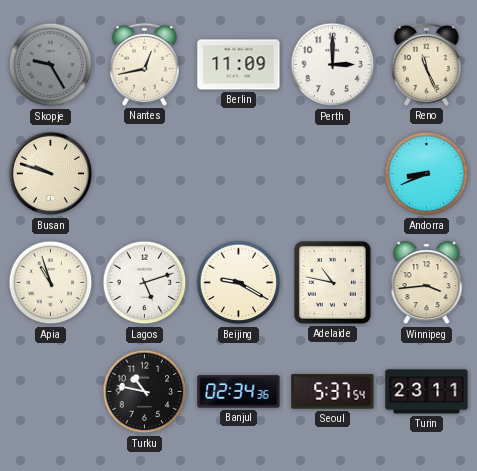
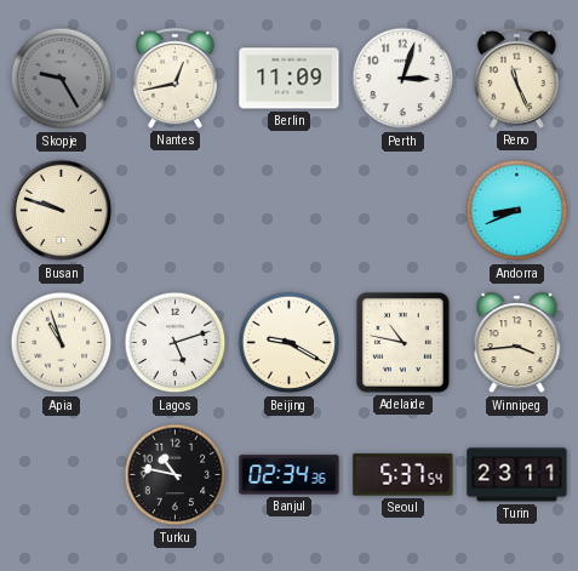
Perth: 3:00 -> 3:03 (404, 79)
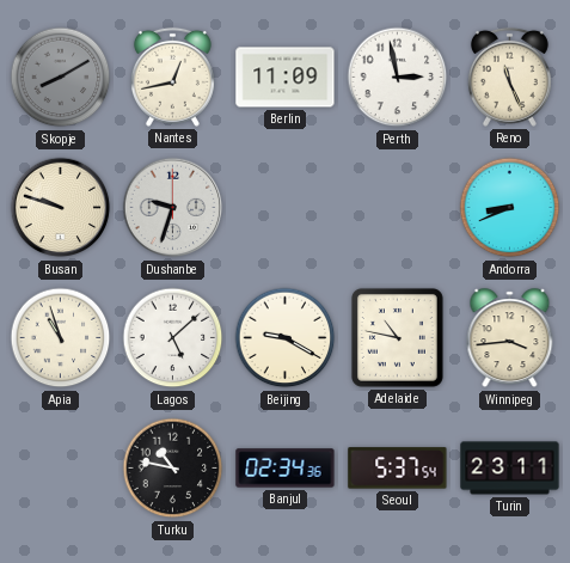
Skopje: 9:25 -> 8:10 (61, 78)
Perth: 3:03 -> 2:58 (398, 78)
Dushanbe: none -> 9:33 (173, 208)
Lagos: 5:12 -> 5:08 (173, 338)
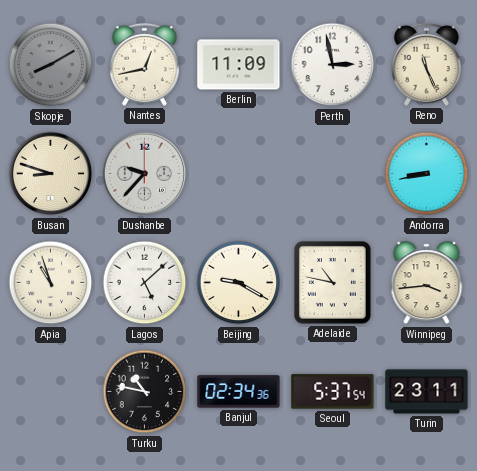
Busan: 9:48 -> 8:48 (51, 174)
Dushanbe: 9:33 -> 9:37 (145, 174)
Andorra: 8:41 -> 8:43 (427, 174)
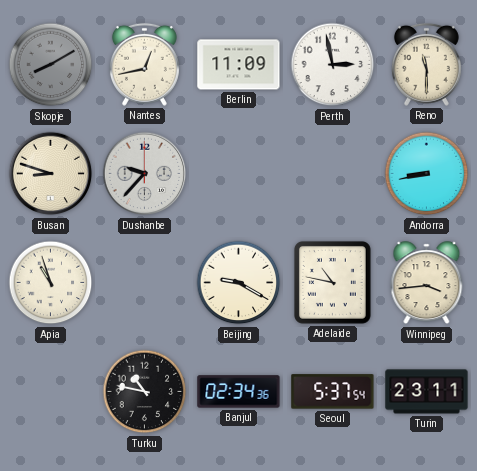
Reno: 11:26 -> 11:30 (426, 64)
Lagos: 5:08 -> none (145, 283)
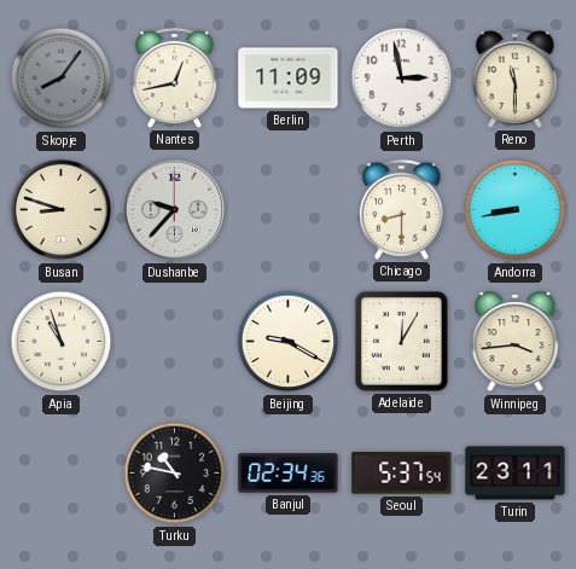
Skopje: 8:10 -> 8:06 (62, 79)
Chicago: none -> 8:30 (401, 209)
Adelaide: 10:47 -> 12:05 (401, 341)
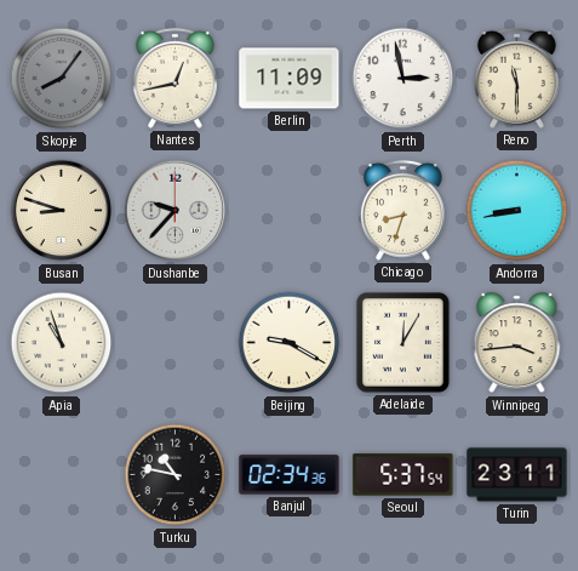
Chicago: 8:30 -> 8:33 (402, 210)
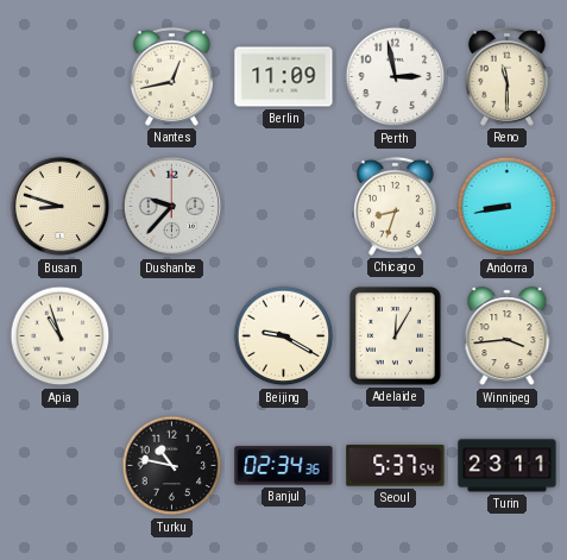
Skopje: 8:06 -> none (62, 79)
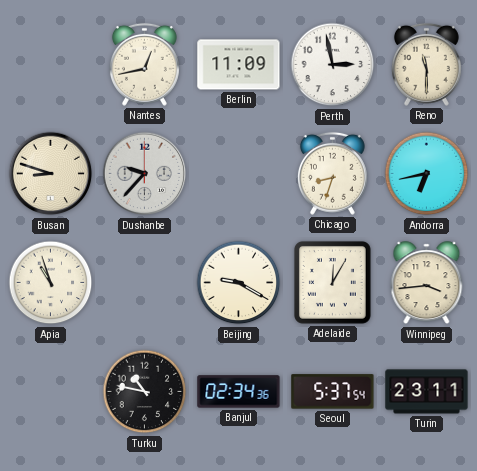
Andorra: 8:43 -> 6:43 (427, 174)
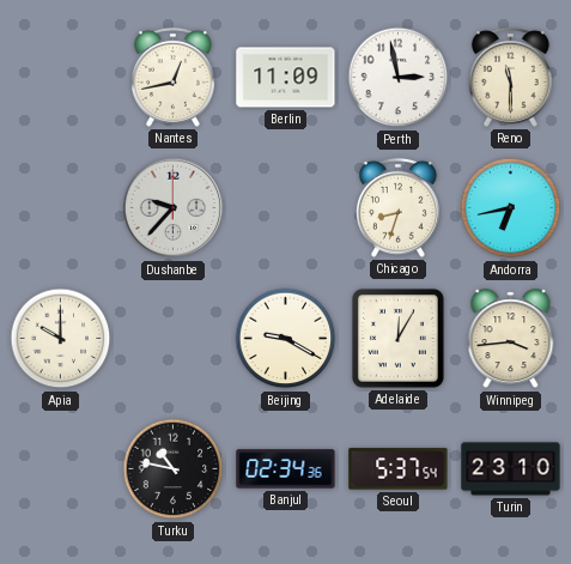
Busan: 8:48 -> none (51, 174)
Apia: 10:57 -> 10:00 (61, 339)
Turin: 23:11 -> 23:10 (511, 469)
